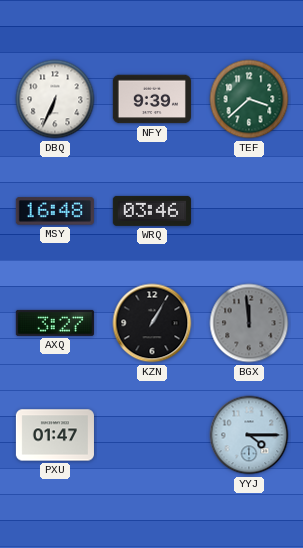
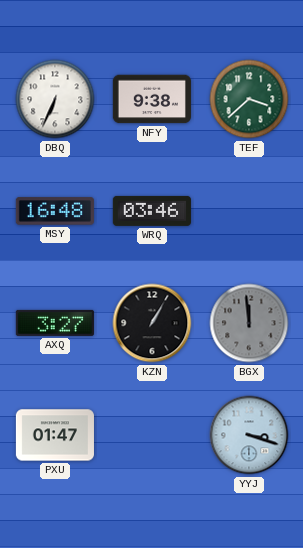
NFY: 9:39 -> 9:38 (152, 99)
YYJ: 4:15 -> 3:18 (249, 435)
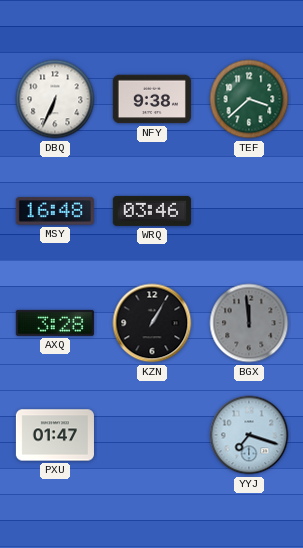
AXQ: 3:27 -> 3:28 (55, 323)
YYJ: 3:18 -> 7:18 (249, 435)
